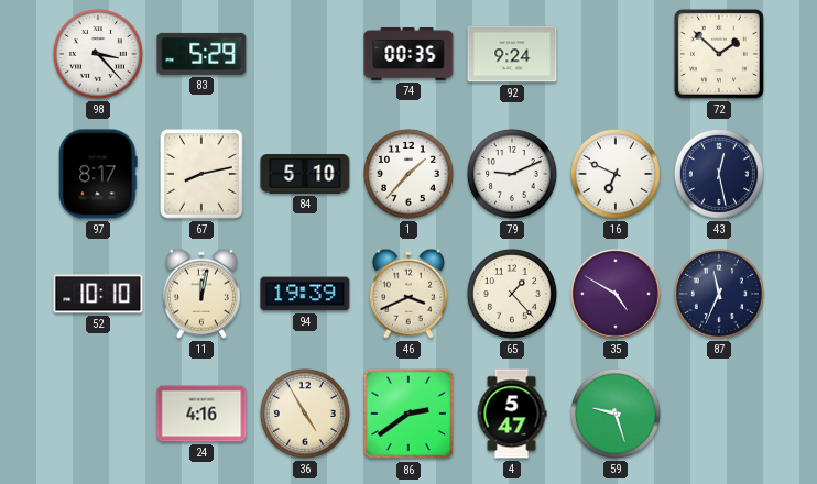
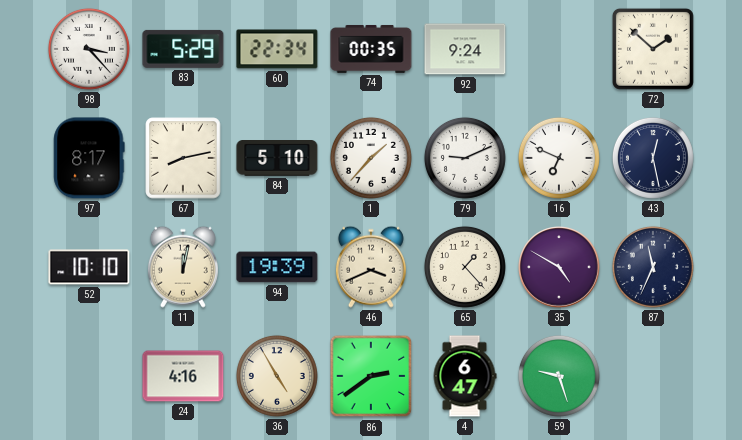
60: none -> 22:34 (277, 49)
4: 5:47 -> 6:47 (465, 376)
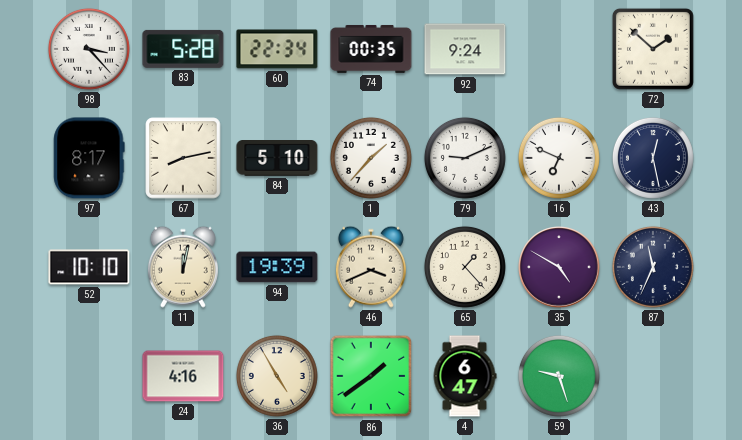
83: 5:29 -> 5:28 (183, 49)
86: 2:39 -> 1:39 (371, 376)
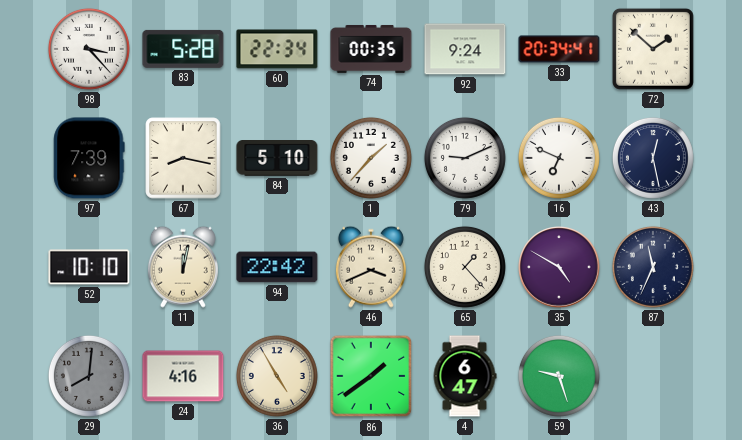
33: none -> 20:34 (559, 49)
97: 8:17 -> 7:39 (89, 158)
67: 8:13 -> 8:17 (183, 158)
94: 19:39 -> 22:42 (277, 267)
29: none -> 8:01 (89, 376)
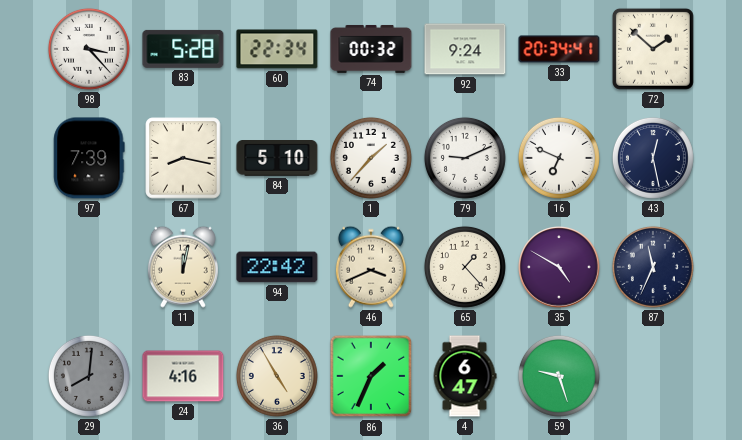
74: 00:35 -> 00:32 (371, 49)
52: 10:10 -> none (89, 267)
86: 1:39 -> 1:34 (371, 376)
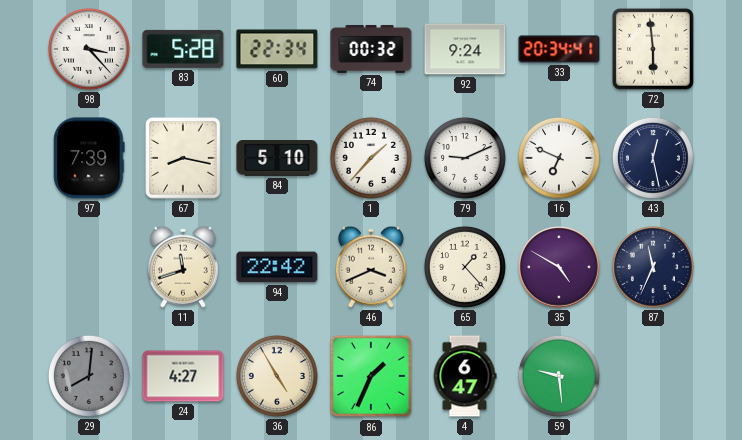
72: 1:52 -> 5:59 (653, 49)
11: 12:02 -> 11:42 (183, 267)
24: 4:16 -> 4:27 (183, 376)
59: 9:27 -> 9:29 (559, 376)
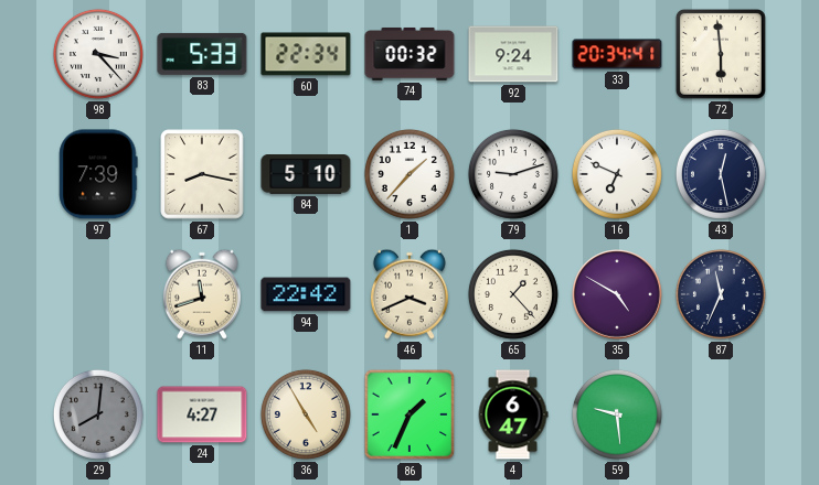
83: 5:28 -> 5:33 (202, 54)
79: 9:11 -> 9:12 (513, 174)
